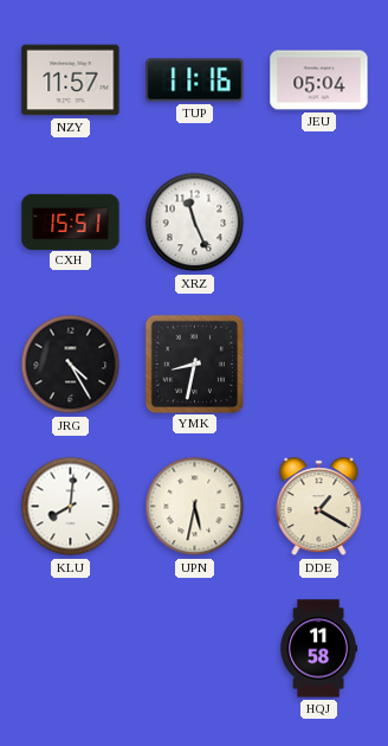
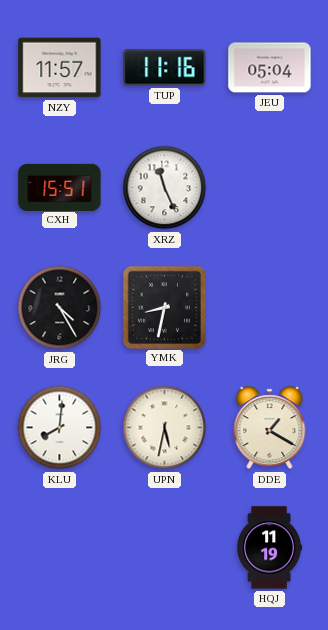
HQJ: 11:58 -> 11:19 (270, 548)
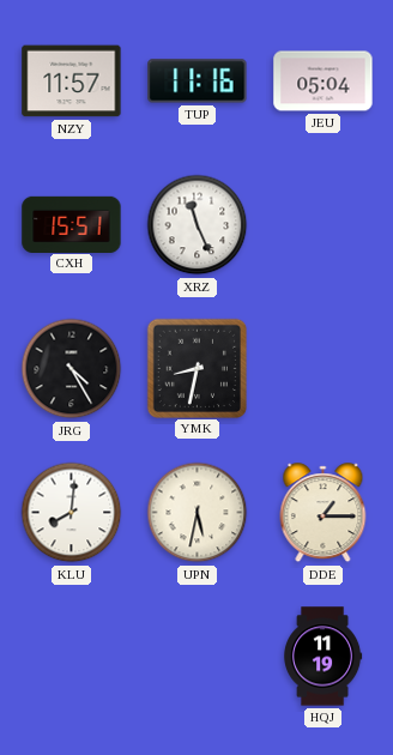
DDE: 1:20 -> 1:15 (324, 513)
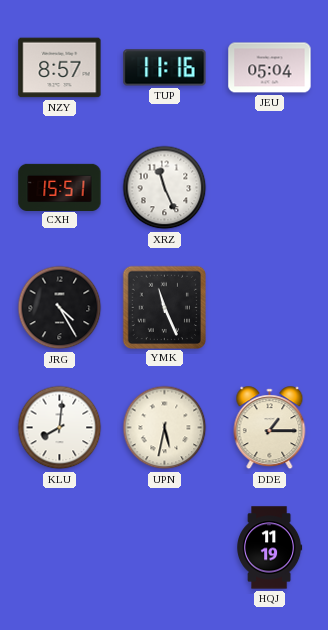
NZY: 11:57 -> 8:57 (60, 68)
YMK: 8:32 -> 11:26 (164, 307)
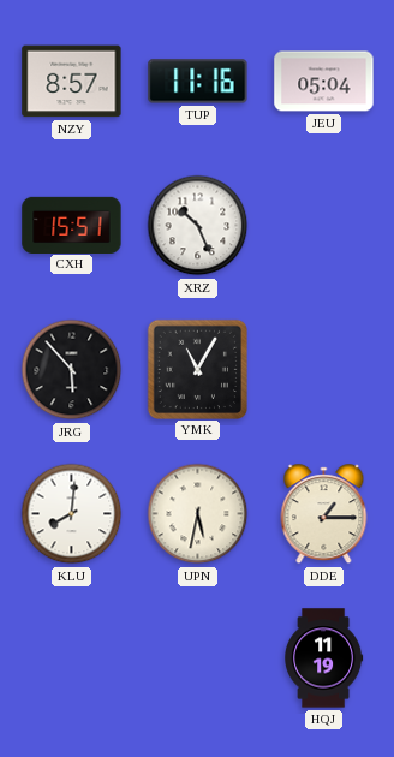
XRZ: 11:26 -> 10:26 (198, 226)
JRG: 4:25 -> 5:53 (72, 370)
YMK: 11:26 -> 11:05 (197, 369)
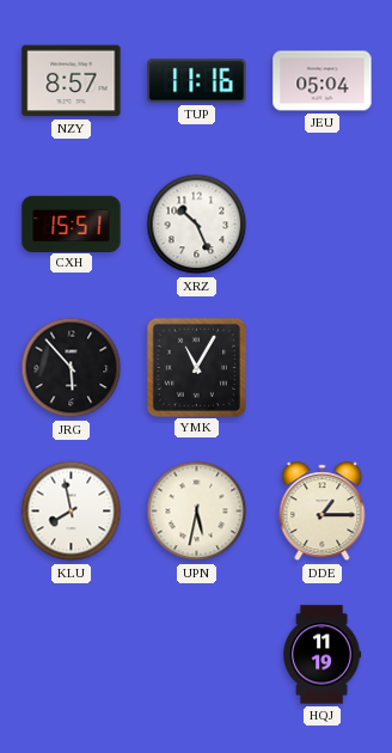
KLU: 8:01 -> 7:58 (72, 512)
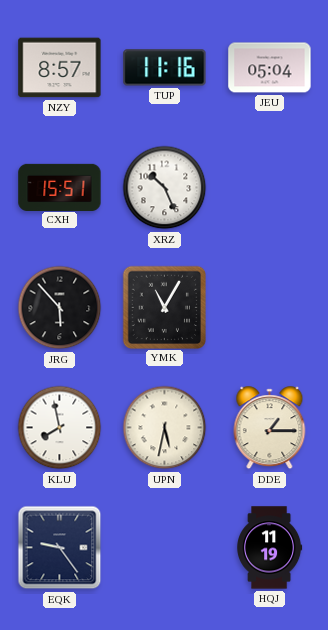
EQK: none -> 9:24 (60, 548)
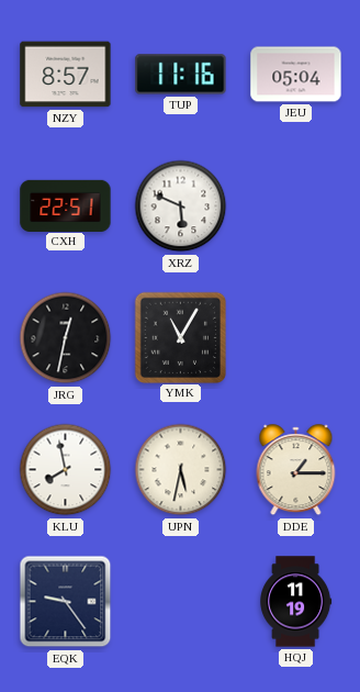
CXH: 15:51 -> 22:51 (66, 205)
XRZ: 10:26 -> 5:49 (181, 207)
JRG: 5:53 -> 12:32 (66, 338)
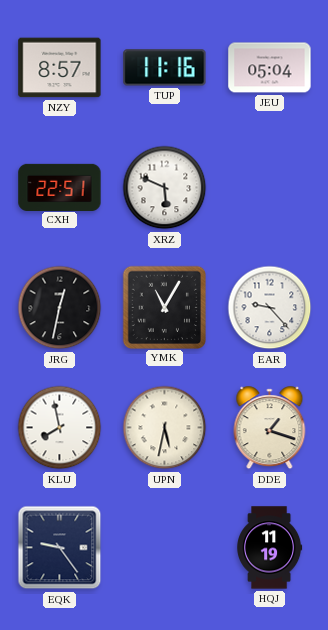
EAR: none -> 9:23 (270, 308)
DDE: 1:15 -> 1:18 (270, 428)
